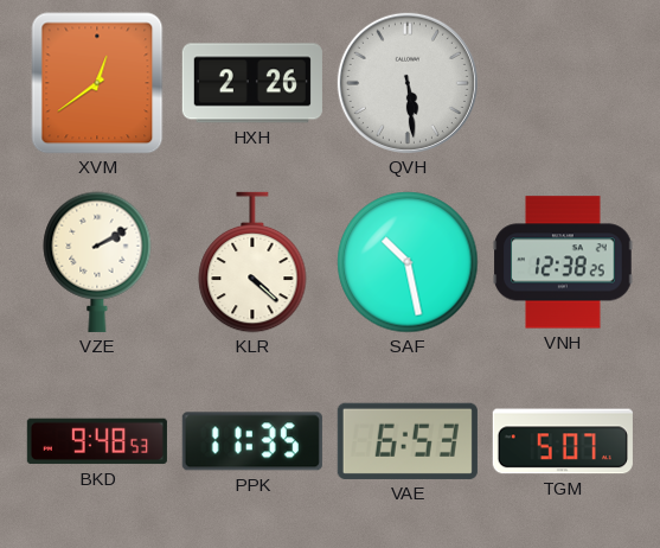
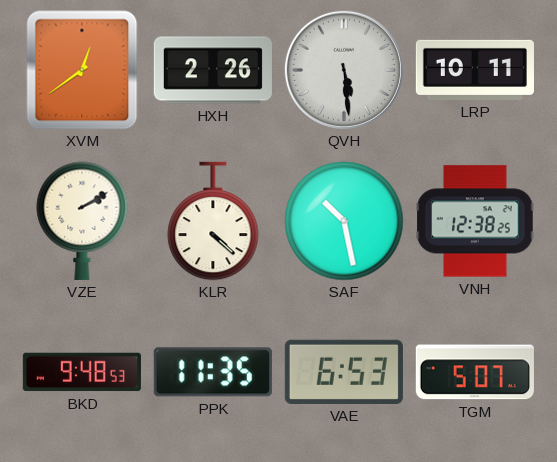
LRP: none -> 10:11 (475, 70)
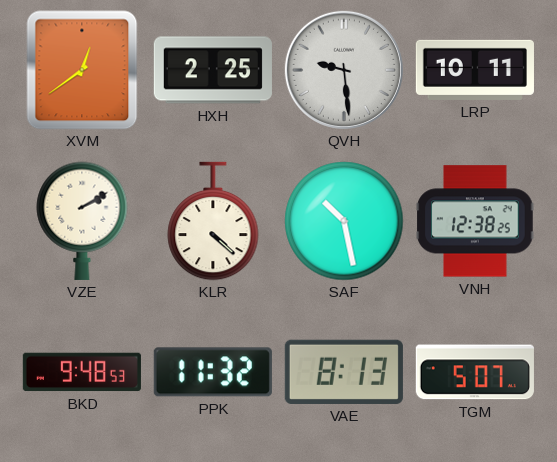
HXH: 2:26 -> 2:25 (213, 70)
QVH: 5:29 -> 9:29 (344, 70)
PPK: 11:35 -> 11:32 (213, 372)
VAE: 6:53 -> 8:13 (344, 372)
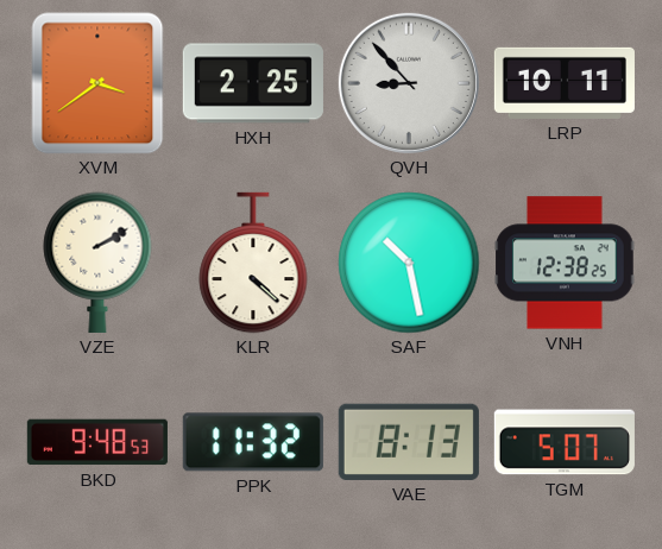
XVM: 12:39 -> 3:39 (97, 83)
QVH: 9:29 -> 8:53 (409, 83)
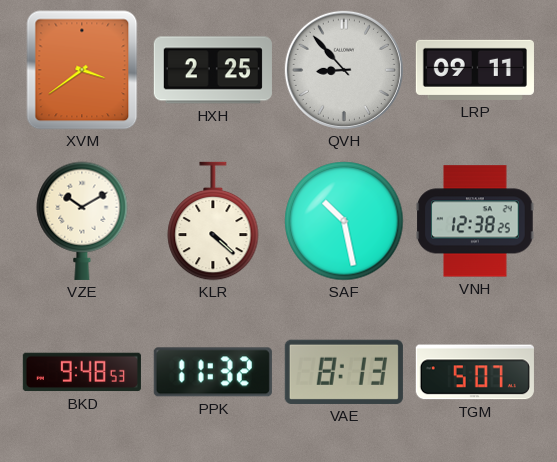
LRP: 10:11 -> 09:11 (475, 70)
VZE: 2:10 -> 10:10 (82, 221)
